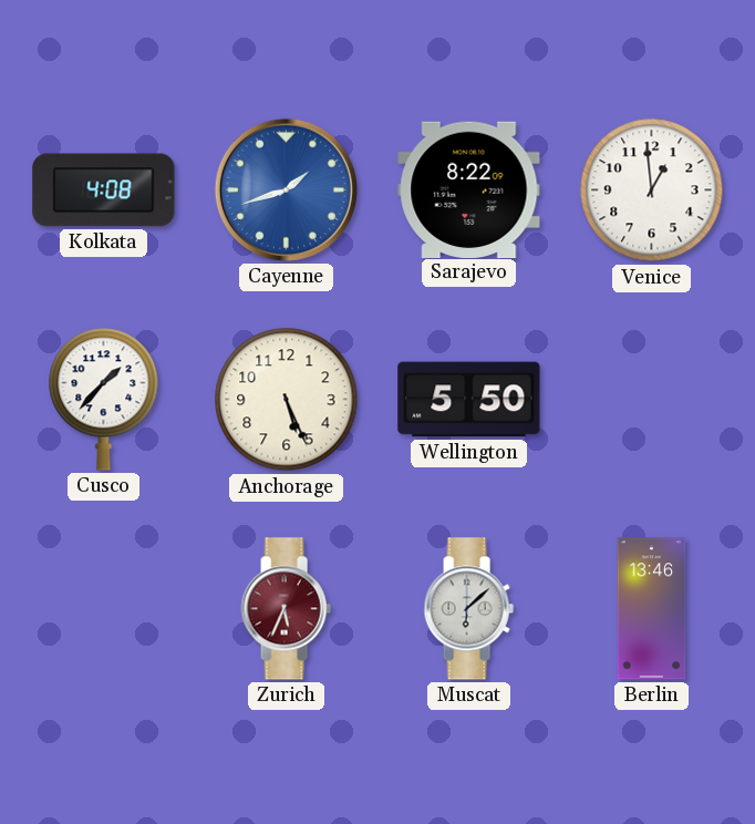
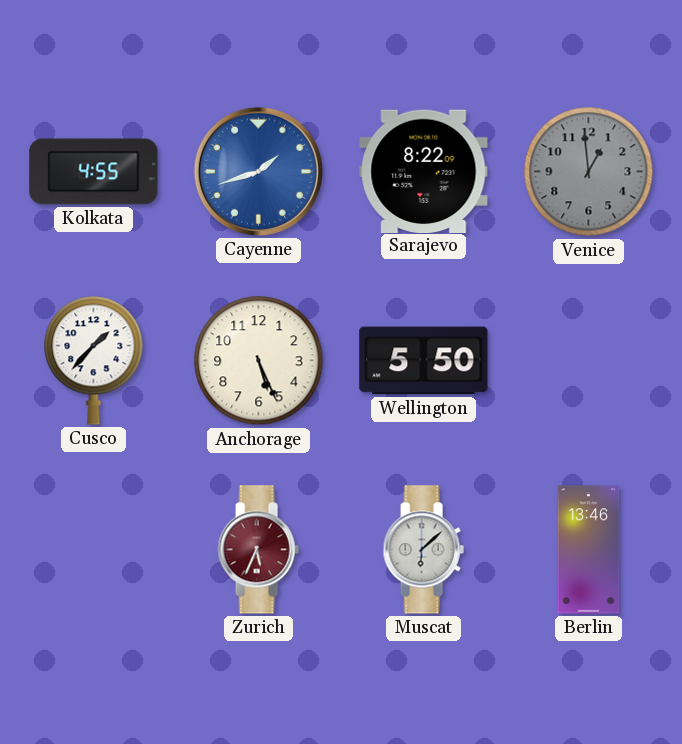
Kolkata: 4:08 -> 4:55 (94, 172)
Venice dial: white -> grey (589, 172)
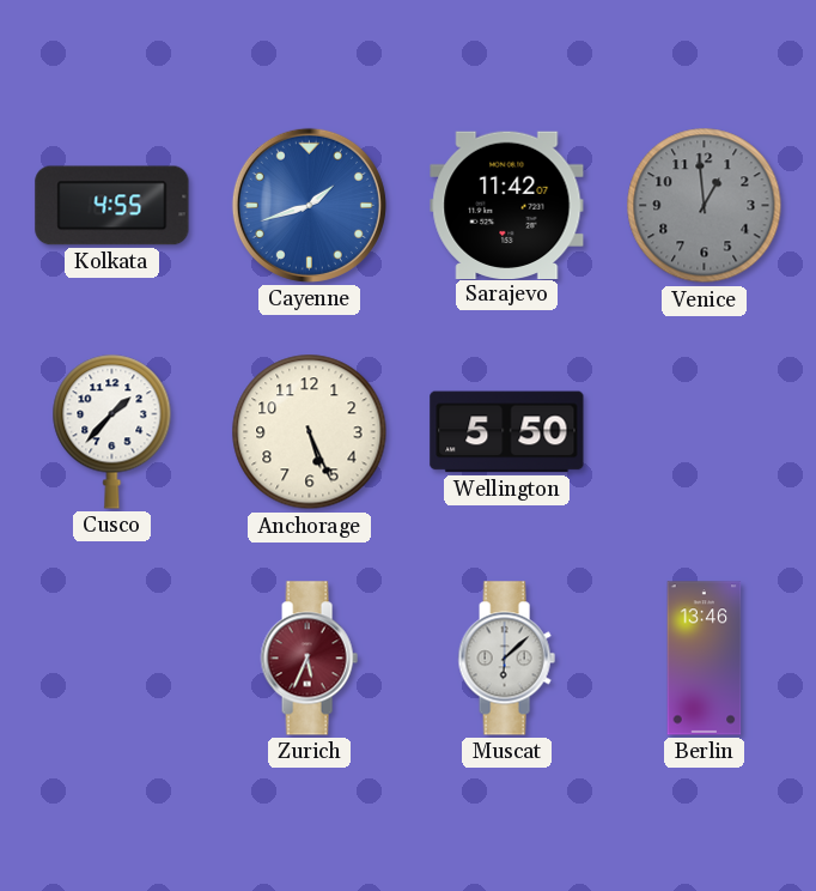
Sarajevo: 8:22 -> 11:42 (507, 205)
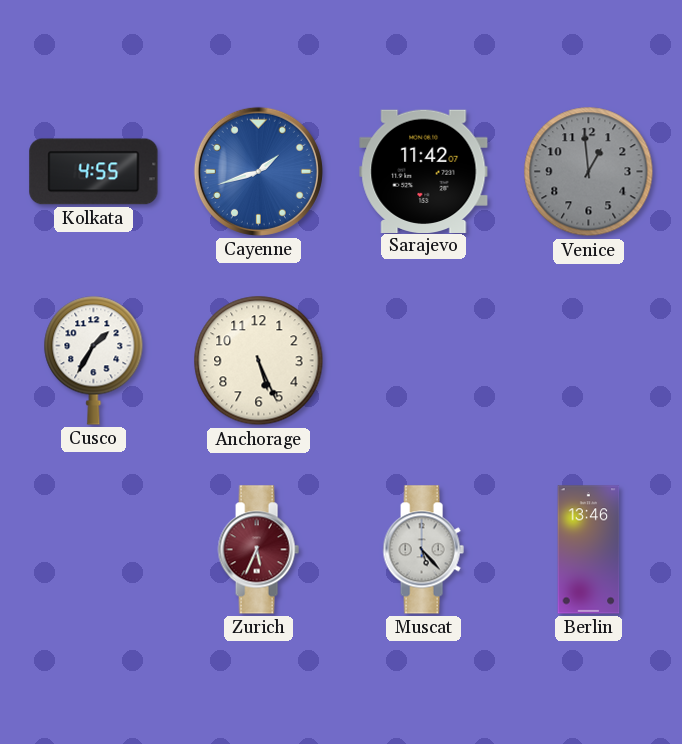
Cusco: 1:37 -> 1:35 (94, 360)
Wellington: 5:50 -> none (507, 432)
Muscat: 6:08 -> 5:23 (423, 550)
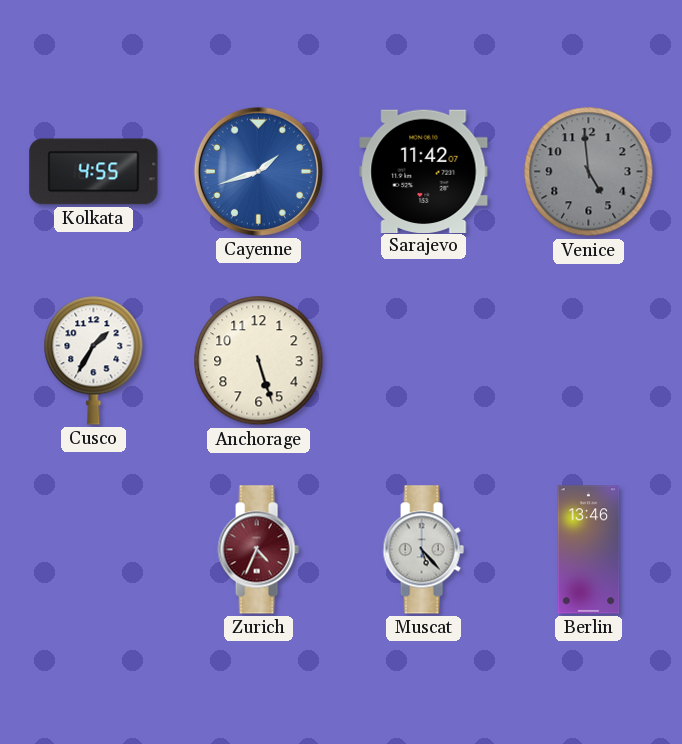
Venice: 12:59 -> 4:59 (589, 172)
Anchorage: 5:26 -> 5:27 (259, 361)
Zurich: 5:34 -> 4:34 (258, 550)
